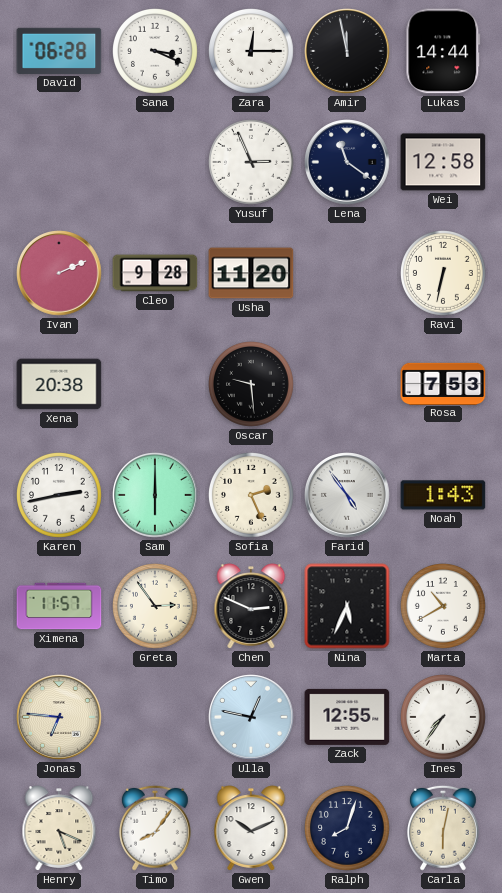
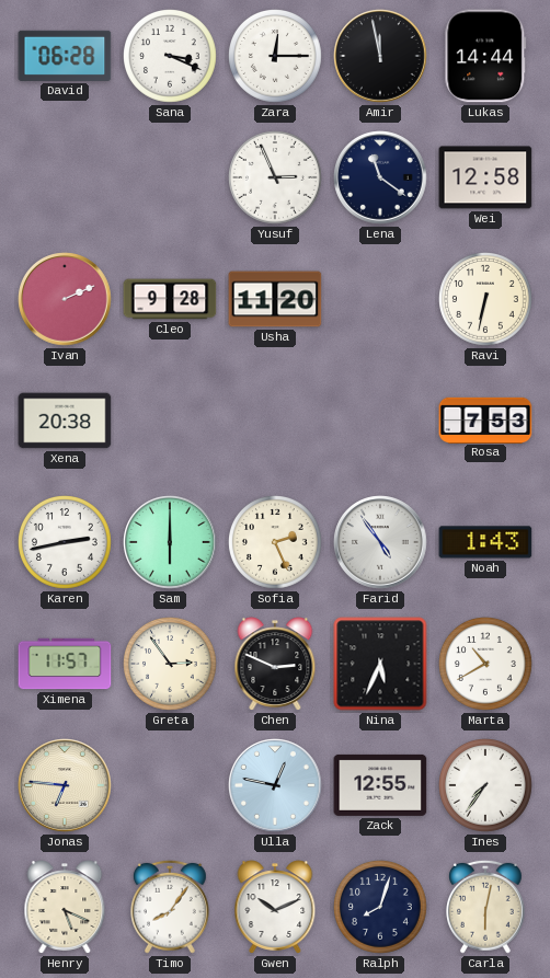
Oscar: 9:29 -> none (252, 385)
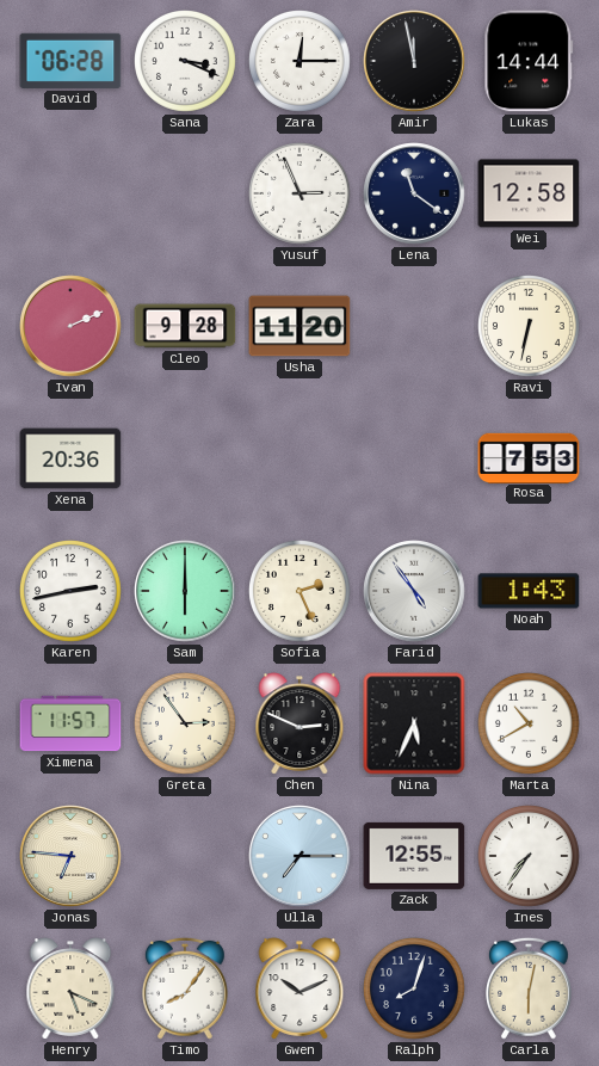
Xena: 20:38 -> 20:36 (70, 458)
Ulla: 12:47 -> 7:15 (299, 856)
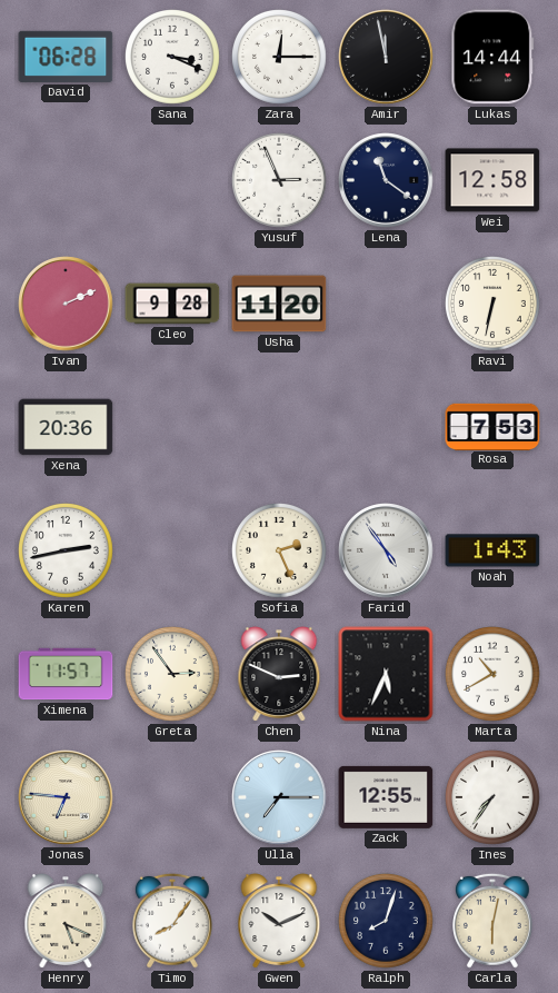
Sam: 6:00 -> none (185, 591)
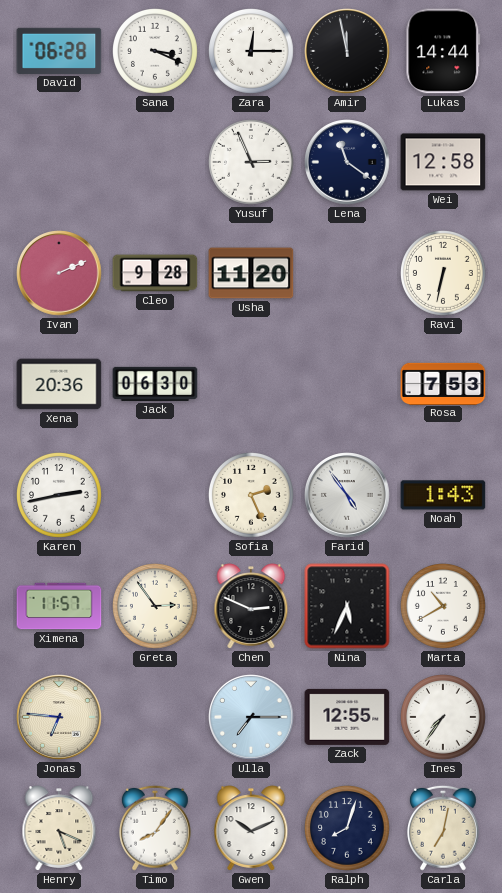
Jack: none -> 06:30 (155, 384)
Carla: 6:02 -> 7:02 (444, 828)
